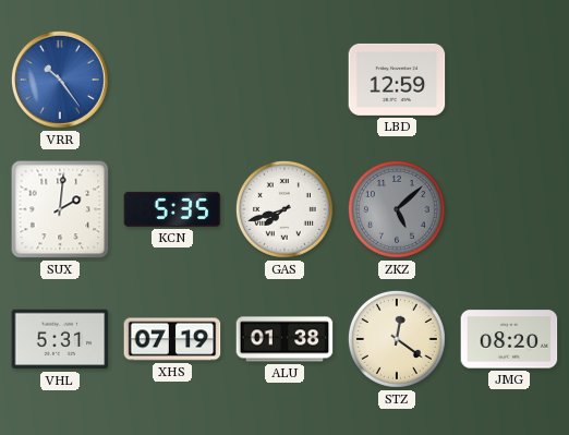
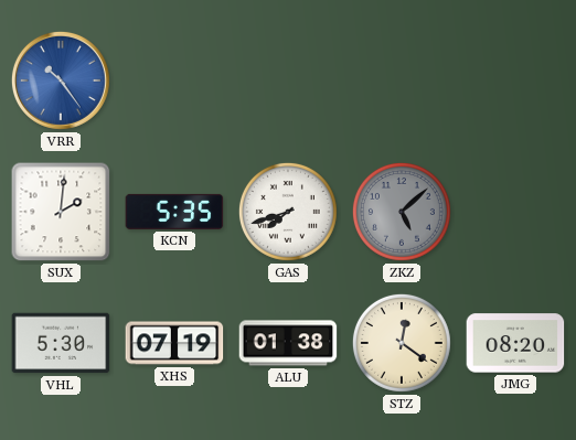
LBD: 12:59 -> none (397, 80)
VHL: 5:31 -> 5:30 (61, 343)
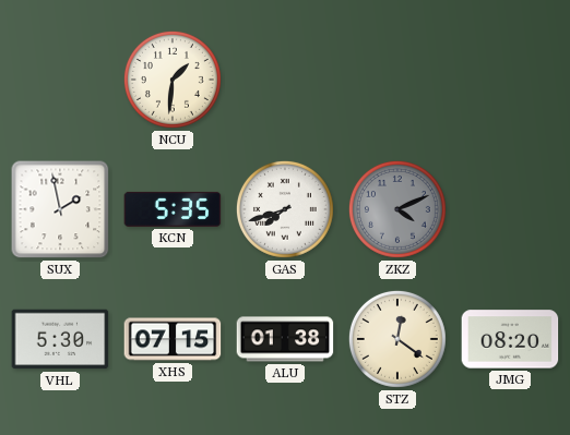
VRR: 10:24 -> none (61, 81)
NCU: none -> 1:31 (173, 80)
SUX: 2:01 -> 1:58 (60, 209)
ZKZ: 5:08 -> 4:11 (397, 209)
XHS: 07:19 -> 07:15 (173, 339)
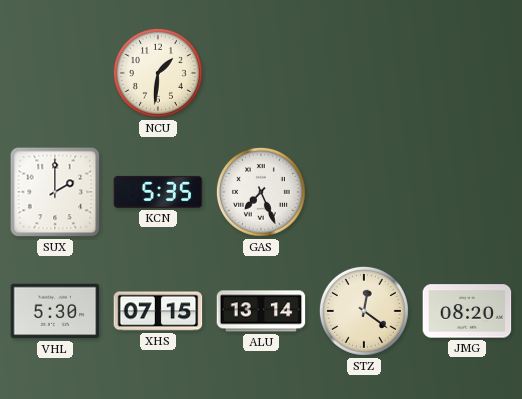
SUX: 1:58 -> 2:00 (55, 192)
GAS: 7:42 -> 7:26 (261, 192)
ZKZ: 4:11 -> none (397, 209)
ALU: 01:38 -> 13:14 (261, 311)
